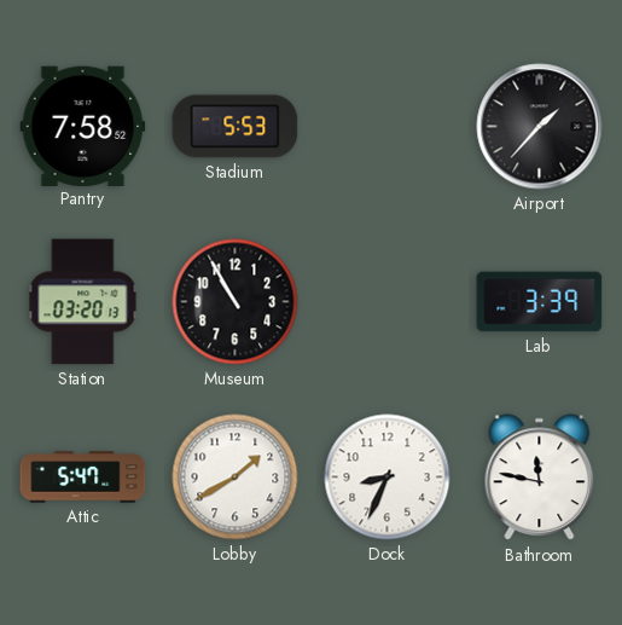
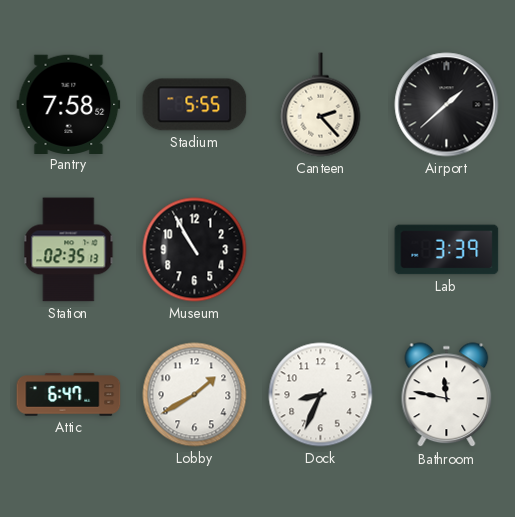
Stadium: 5:53 -> 5:55 (195, 105)
Canteen: none -> 2:23 (321, 105)
Airport: 1:37 -> 1:38 (447, 105)
Station: 03:20 -> 02:35 (69, 250)
Attic: 5:47 -> 6:47 (69, 395)
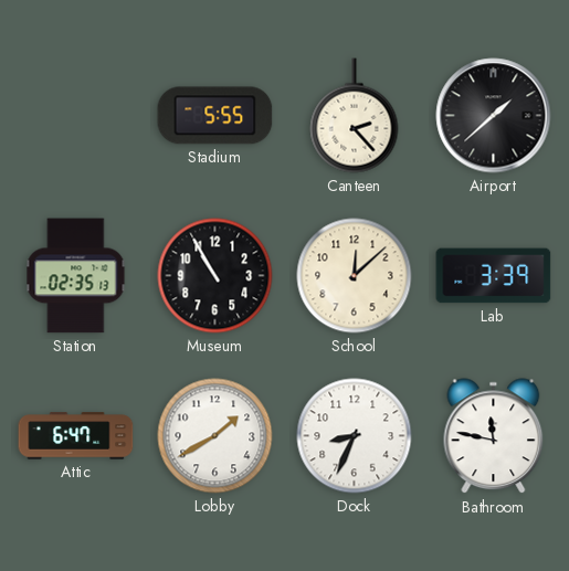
Pantry: 7:58 -> none (69, 104)
School: none -> 12:08 (355, 276)
